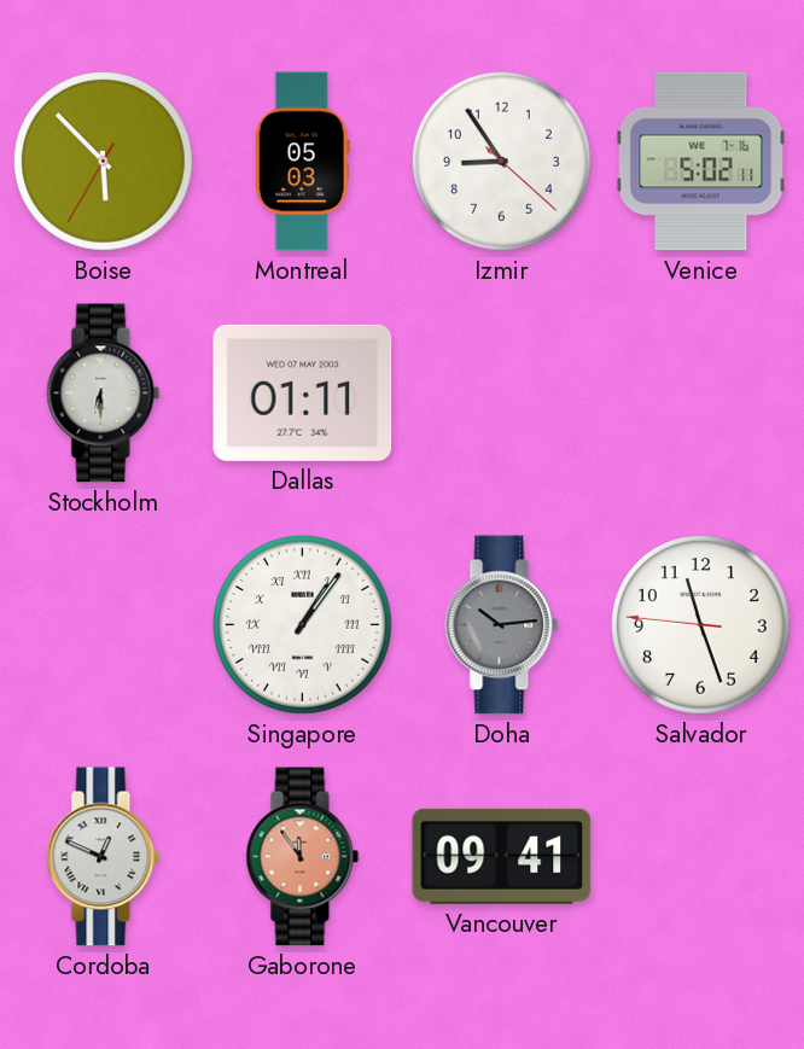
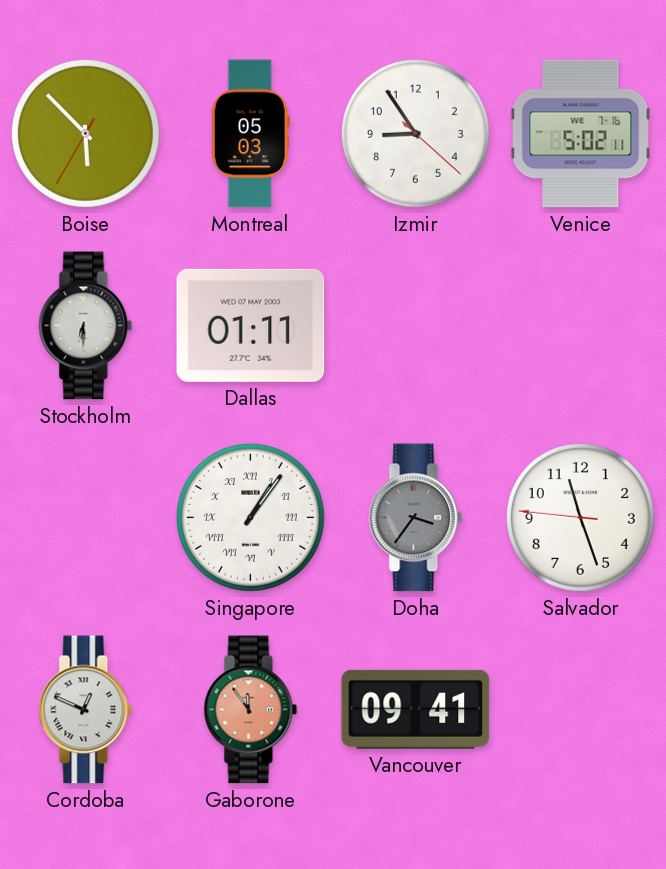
Doha: 10:14 -> 3:36 (416, 518)
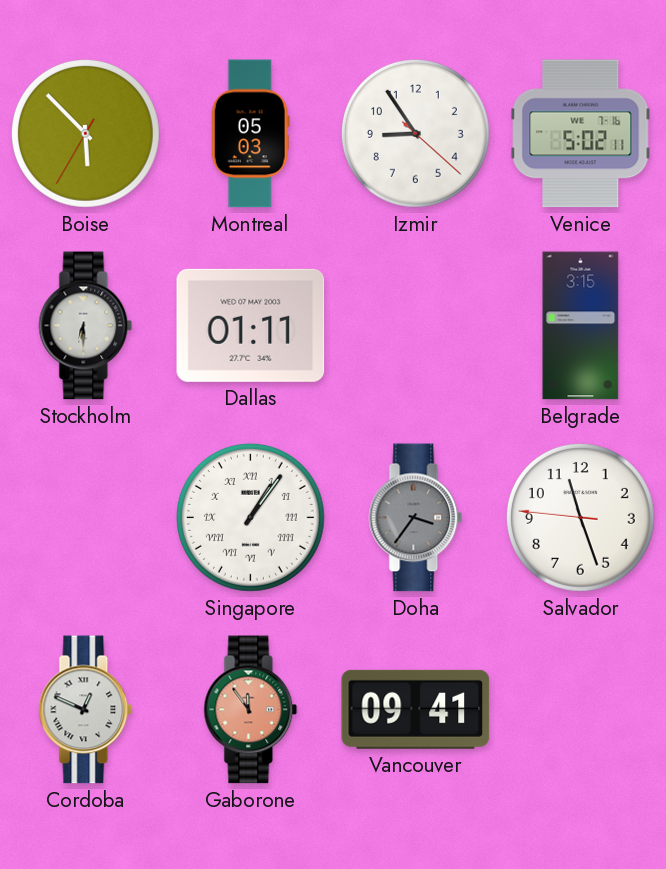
Belgrade: none -> 3:15 (581, 326)
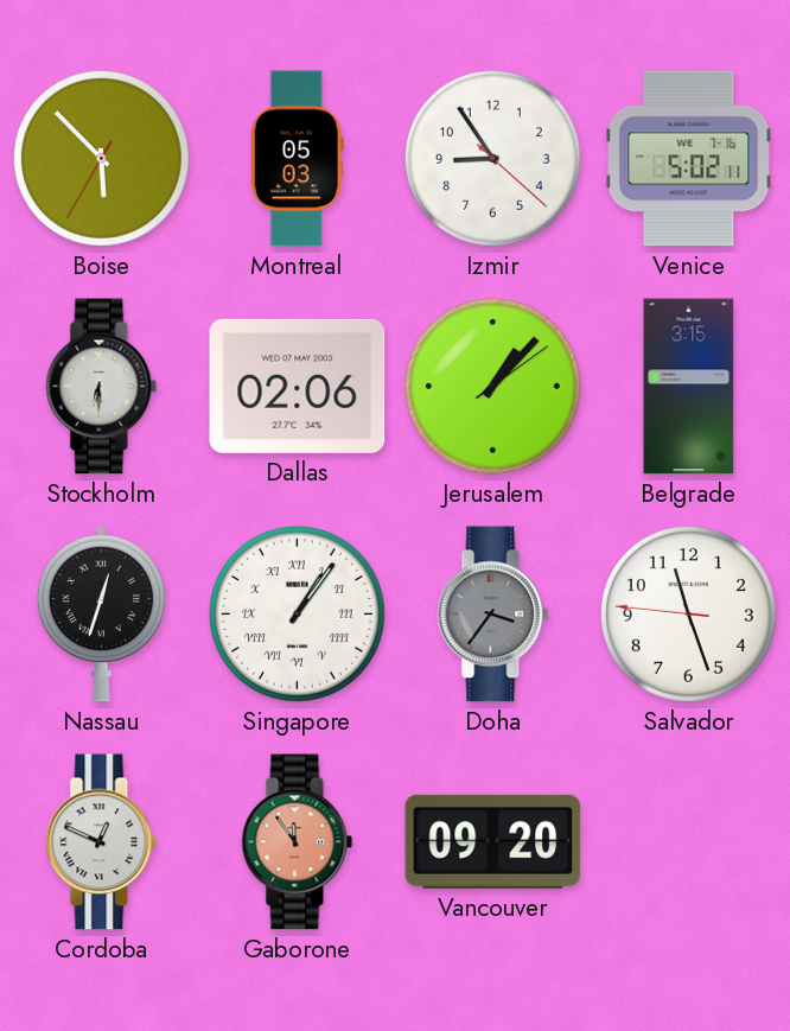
Dallas: 01:11 -> 02:06 (298, 386)
Jerusalem: none -> 1:07 (492, 386)
Nassau: none -> 12:33 (101, 613)
Vancouver: 09:41 -> 09:20 (493, 841)
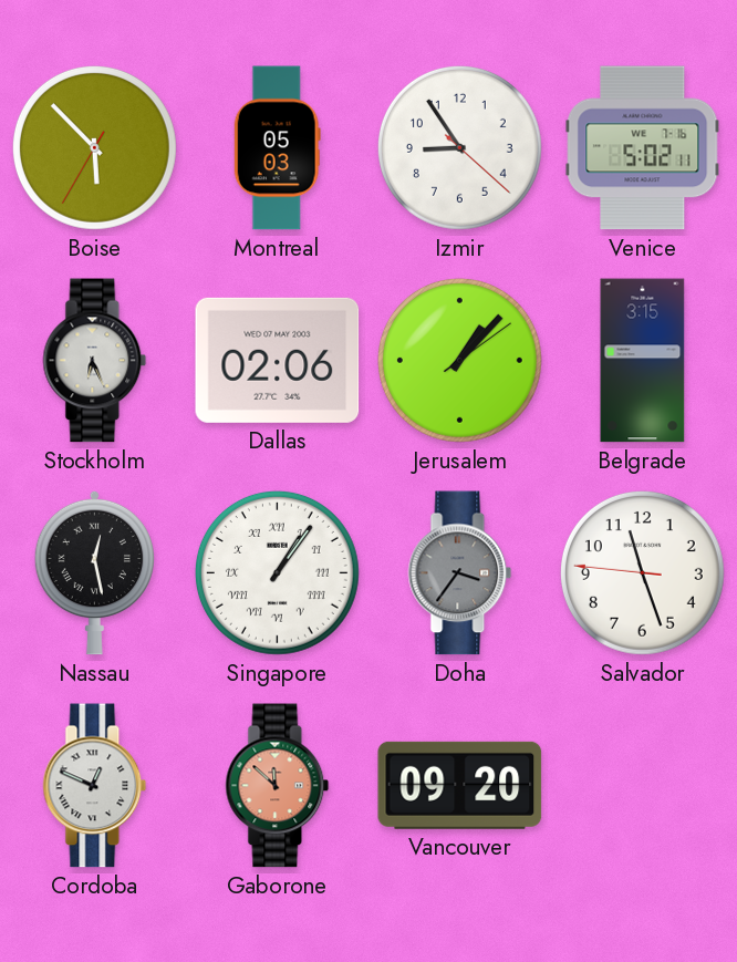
Stockholm: 6:30 -> 6:26 (95, 361)
Nassau: 12:33 -> 12:28 (94, 572)
Gaborone: 11:54 -> 11:52 (278, 786)
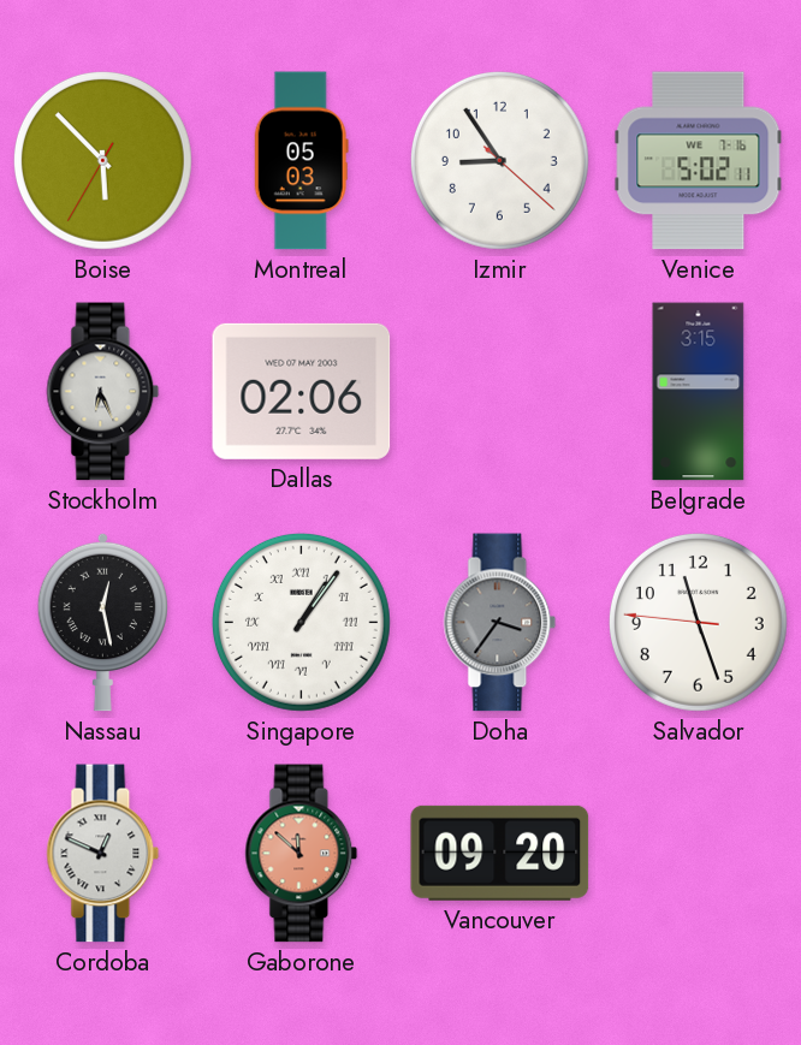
Jerusalem: 1:07 -> none (459, 360)
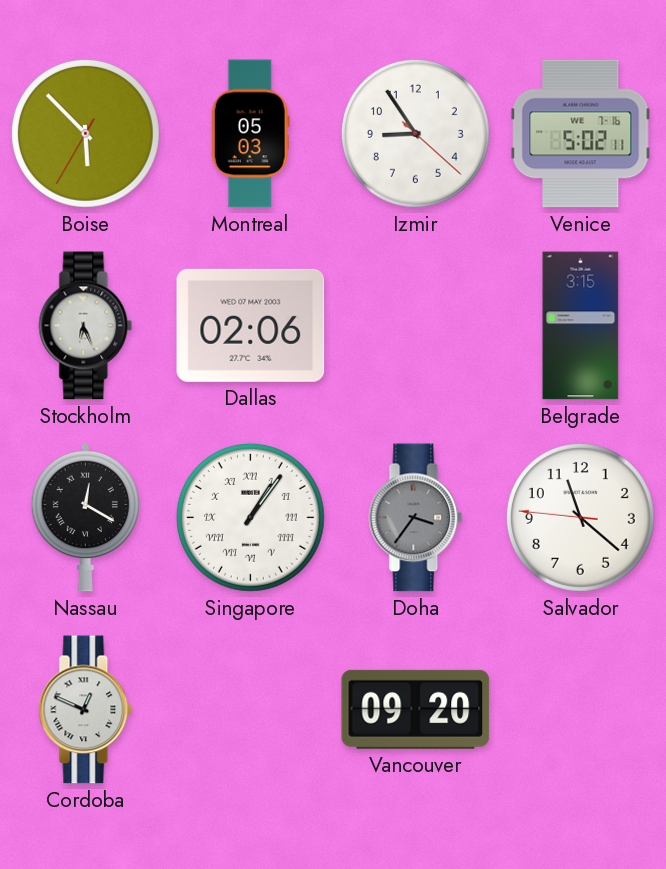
Nassau: 12:28 -> 12:20 (85, 517)
Salvador: 11:26 -> 11:21 (580, 517)
Gaborone: 11:52 -> none (302, 854)
